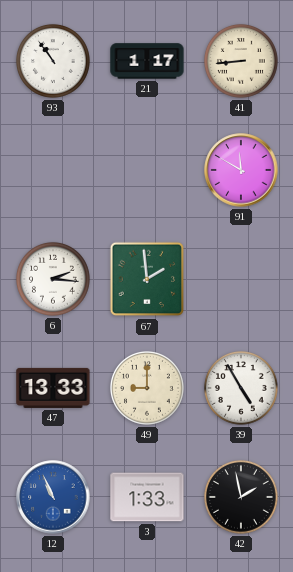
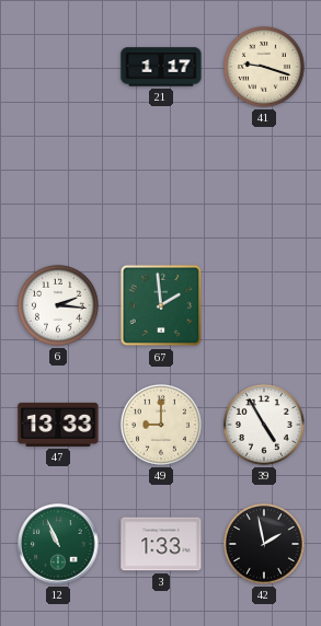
93: 10:54 -> none (53, 61)
41: 8:44 -> 9:18 (264, 67)
91: 11:50 -> none (241, 170)
12 dial: blue -> green (58, 544)
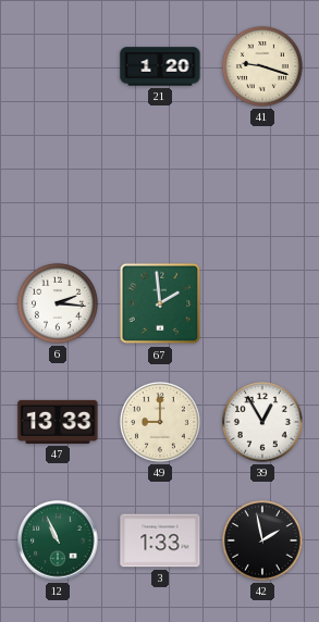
21: 1:17 -> 1:20 (160, 66)
39: 4:55 -> 12:55 (262, 422)
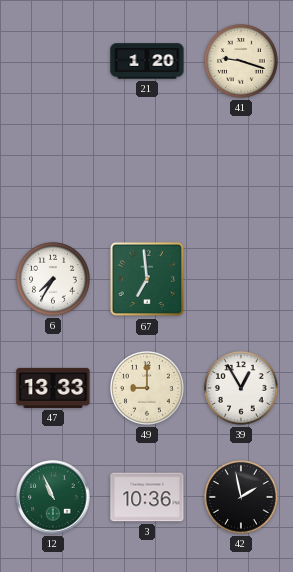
6: 2:16 -> 7:35 (53, 279)
67: 1:59 -> 6:59 (147, 279)
3: 1:33 -> 10:36 (147, 497)
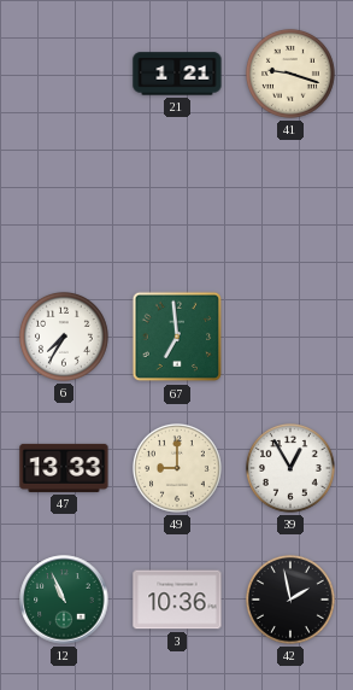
21: 1:20 -> 1:21 (177, 74)
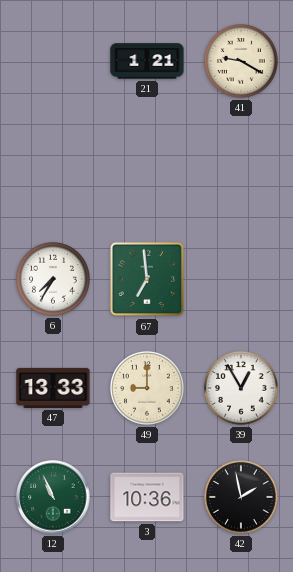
41: 9:18 -> 9:20 (241, 61)
